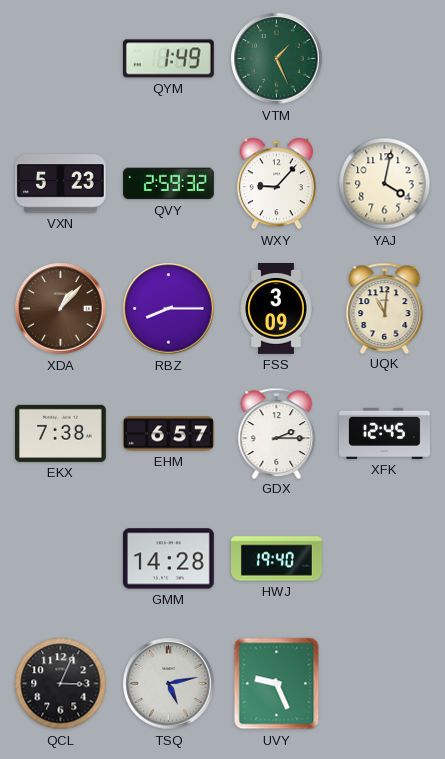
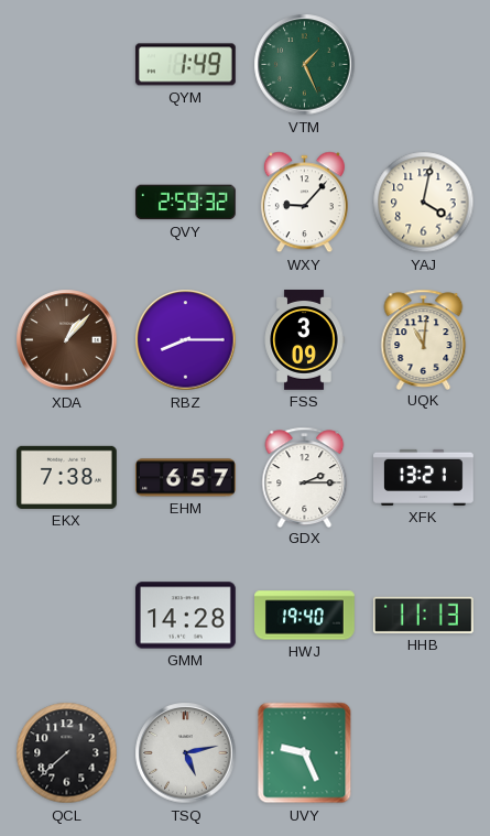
VXN: 5:23 -> none (60, 184)
XFK: 12:45 -> 13:21 (424, 477)
HHB: none -> 11:13 (423, 615)
QCL: 3:04 -> 7:38 (67, 753)
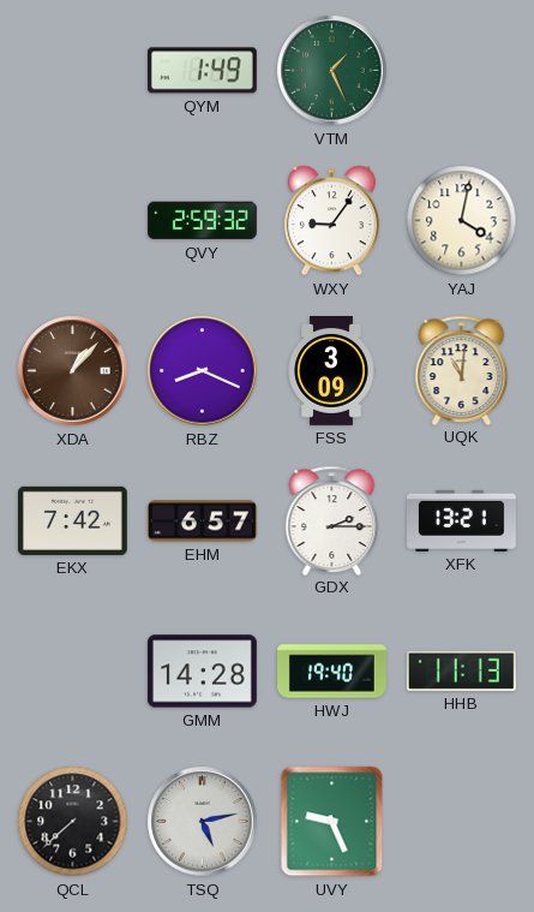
WXY: 9:07 -> 9:06 (331, 221)
RBZ: 8:15 -> 8:19 (203, 371)
EKX: 7:38 -> 7:42 (72, 520)
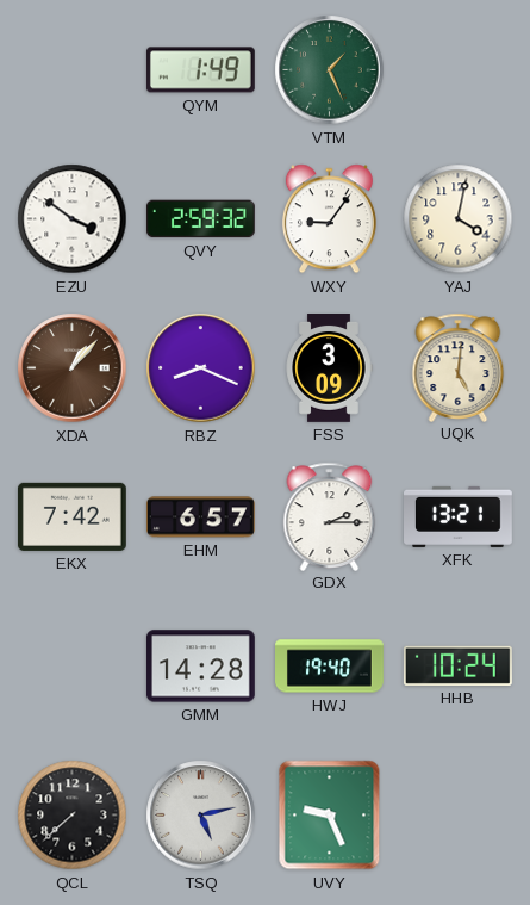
EZU: none -> 3:51 (73, 219)
UQK: 11:01 -> 5:01 (459, 367)
HHB: 11:13 -> 10:24 (457, 665)
